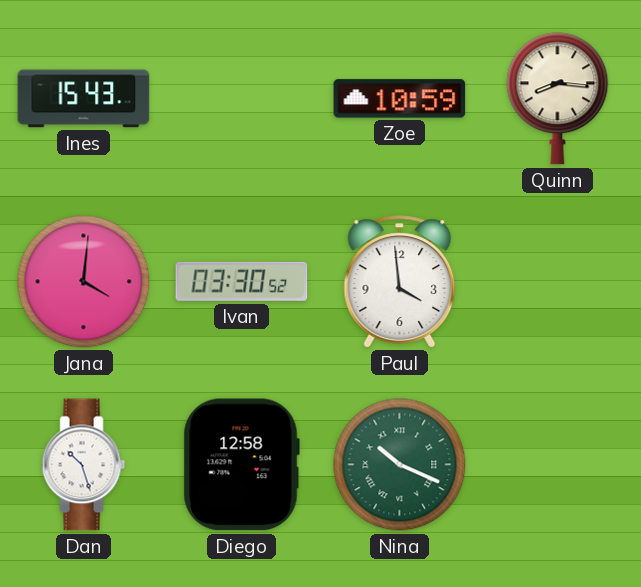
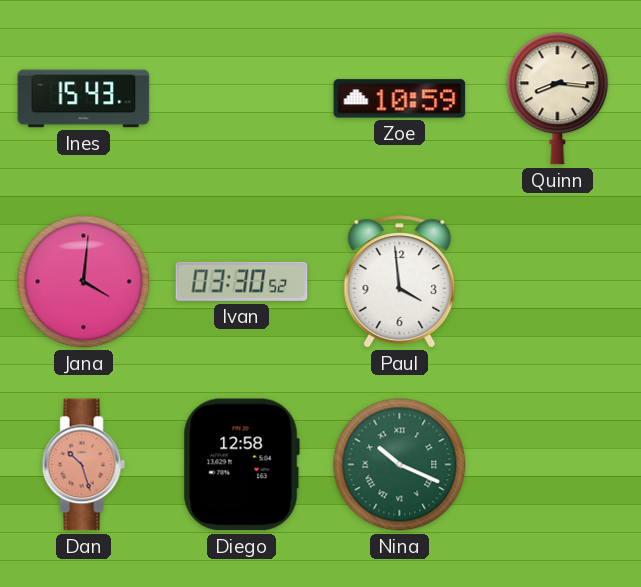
Dan dial: white -> salmon (84, 465)
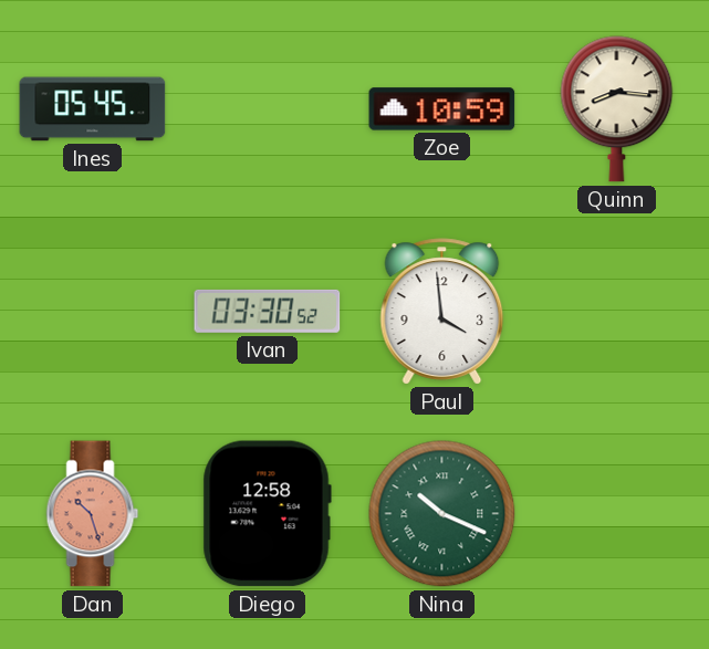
Ines: 15:43 -> 05:45 (93, 109)
Jana: 4:01 -> none (84, 282)
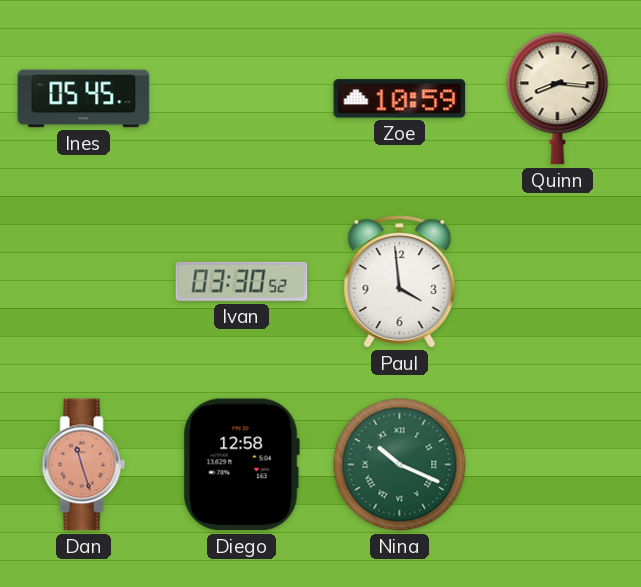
Dan: 10:27 -> 11:27 (84, 465)
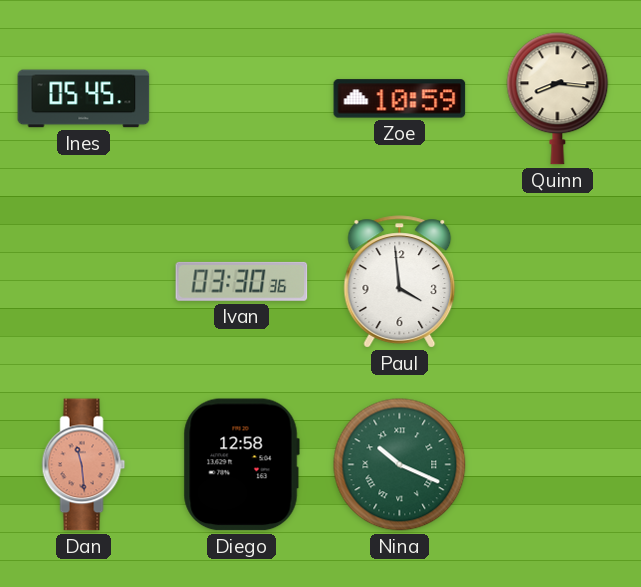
Ivan: 03:30:52 -> 03:30:36 (242, 281)
Dan: 11:27 -> 11:29 (84, 465)
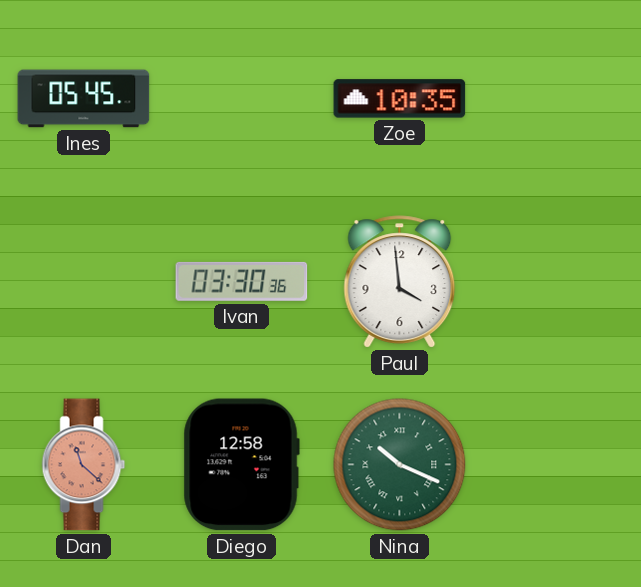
Zoe: 10:59 -> 10:35 (400, 99)
Quinn: 8:16 -> none (558, 99)
Dan: 11:29 -> 11:22 (84, 465)
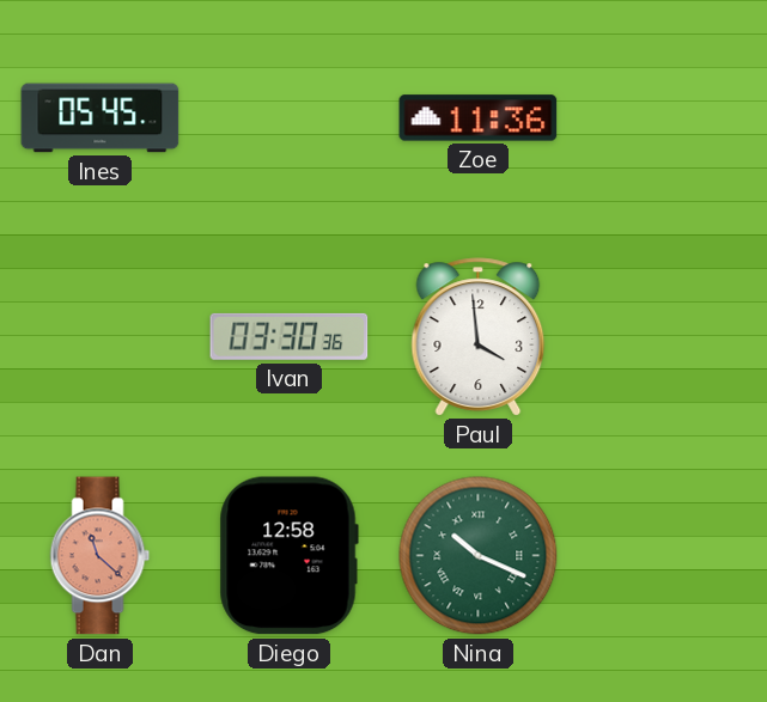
Zoe: 10:35 -> 11:36 (479, 118)
